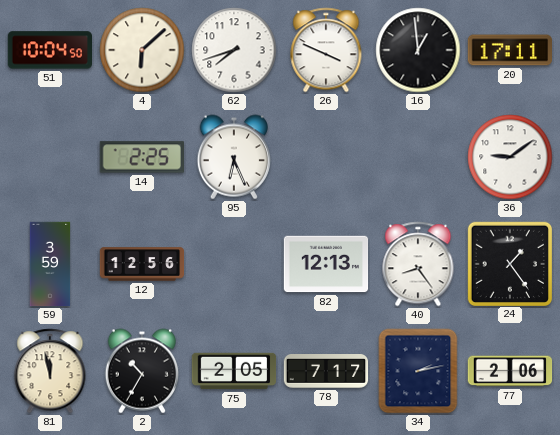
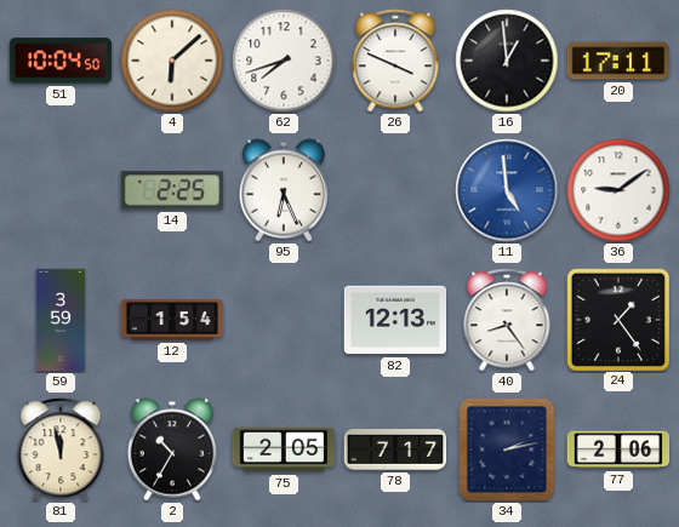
11: none -> 4:59 (507, 190)
12: 12:56 -> 1:54 (172, 320)
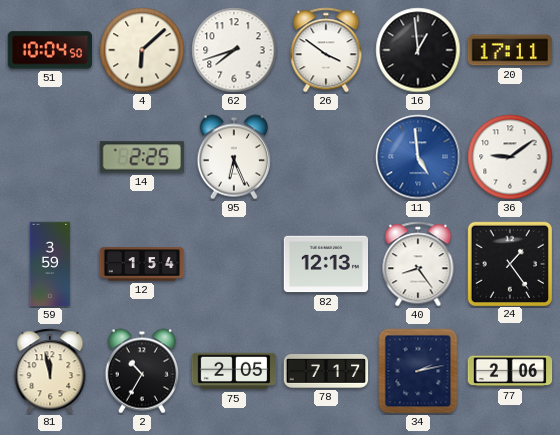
26: 3:49 -> 3:51 (326, 50)
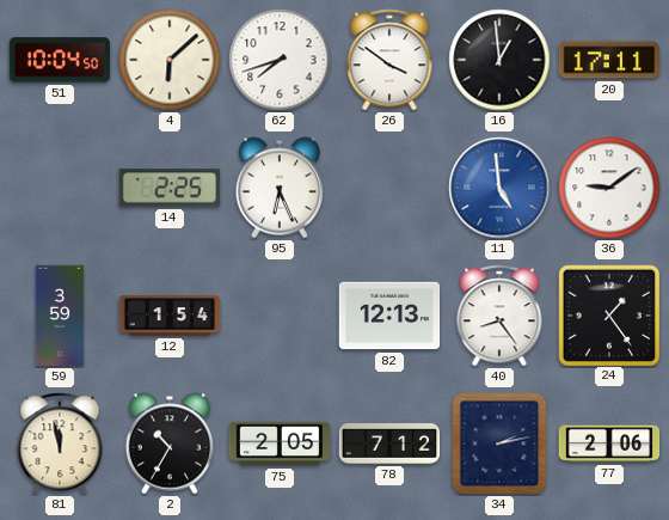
78: 7:17 -> 7:12 (389, 445)
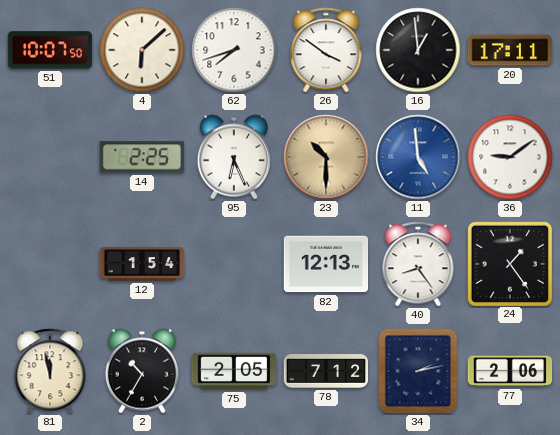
51: 10:04 -> 10:07 (50, 50)
23: none -> 10:30 (326, 157)
59: 3:59 -> none (60, 316)
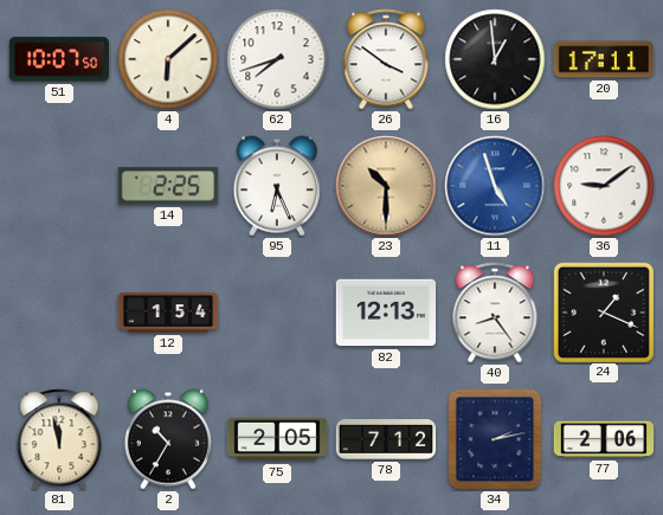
11: 4:59 -> 4:57 (495, 186)
24: 1:24 -> 1:19 (603, 311)
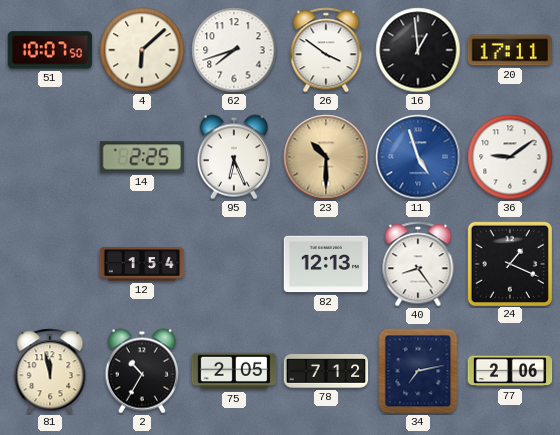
34: 2:13 -> 7:13 (418, 371)
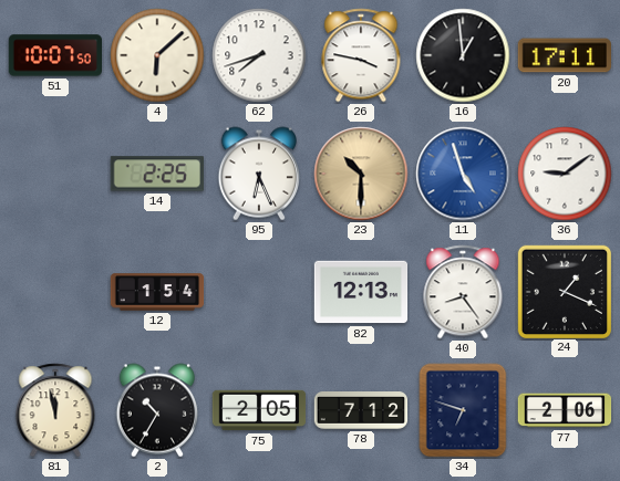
26: 3:51 -> 3:47 (361, 55)
34: 7:13 -> 6:48 (463, 410)
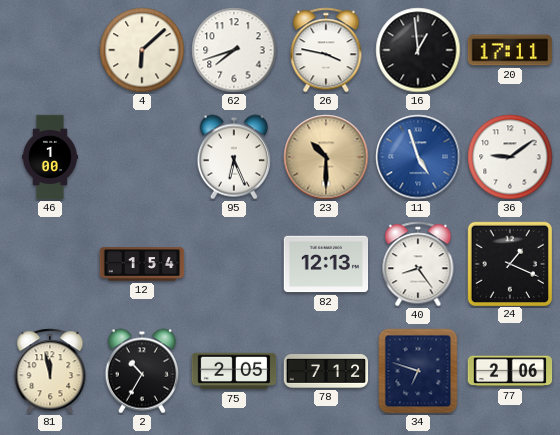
51: 10:07 -> none (55, 55)
46: none -> 1:00 (50, 157)
14: 2:25 -> none (157, 174)
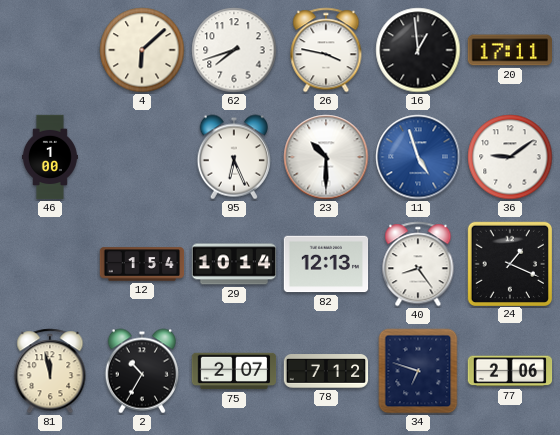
23 dial: champagne -> white (326, 157)
29: none -> 10:14 (234, 264)
75: 2:05 -> 2:07 (234, 371)
